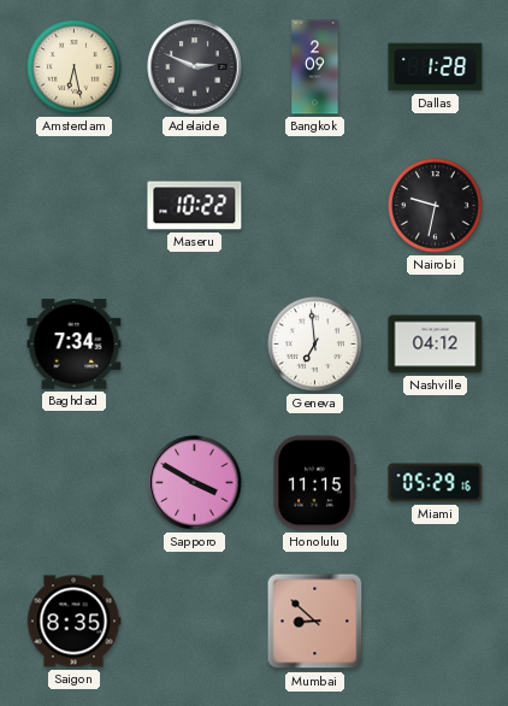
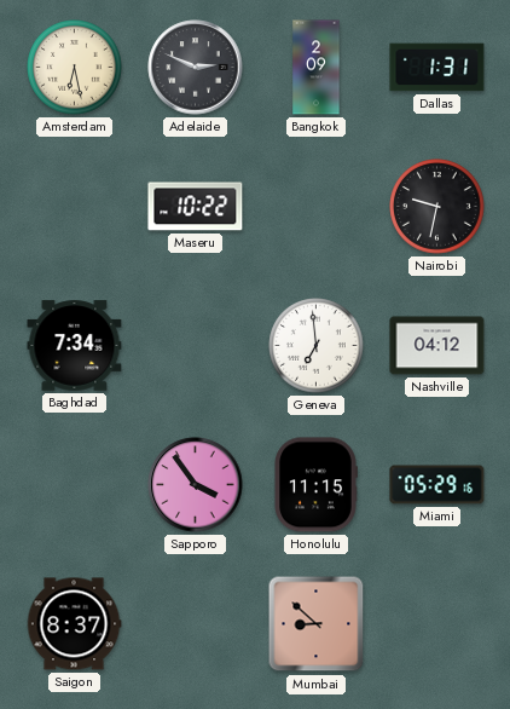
Dallas: 1:28 -> 1:31 (437, 68)
Sapporo: 3:50 -> 3:54 (196, 485)
Saigon: 8:35 -> 8:37 (74, 624)
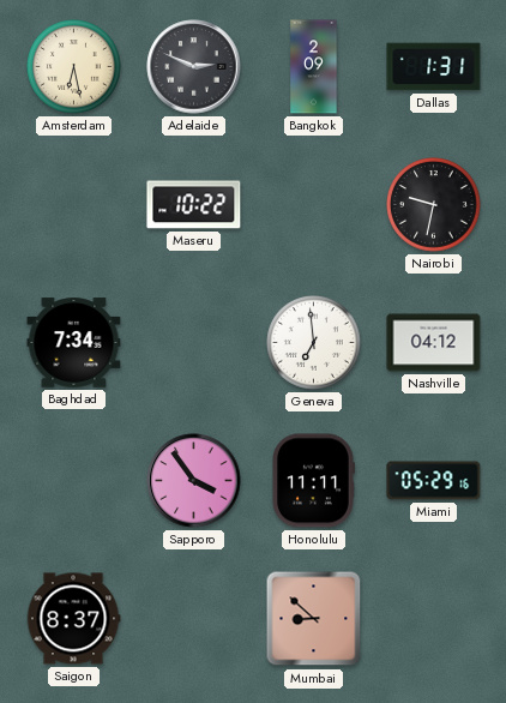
Honolulu: 11:15 -> 11:11 (313, 481)
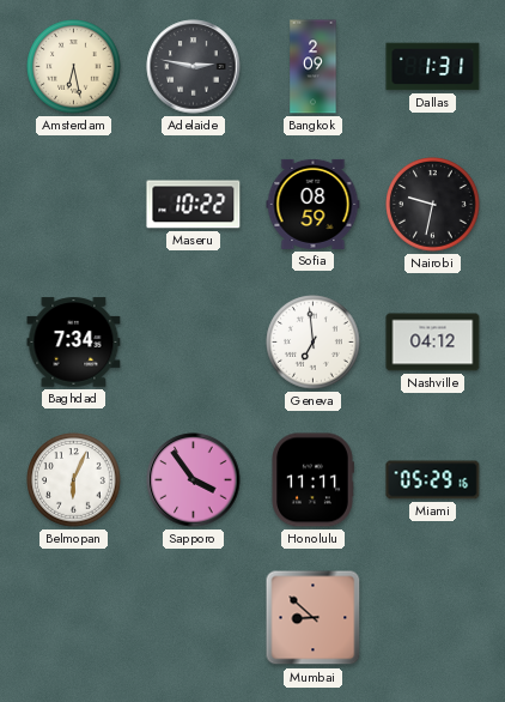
Adelaide: 2:49 -> 2:47 (194, 67)
Sofia: none -> 08:59 (314, 204)
Belmopan: none -> 6:04 (74, 480)
Saigon: 8:37 -> none (73, 619)
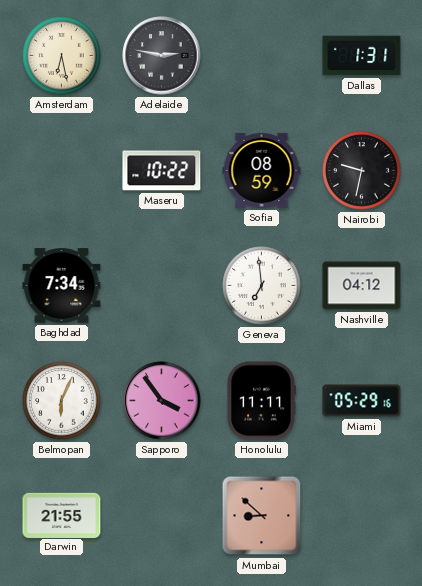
Bangkok: 2:09 -> none (314, 67)
Darwin: none -> 21:55 (62, 515)
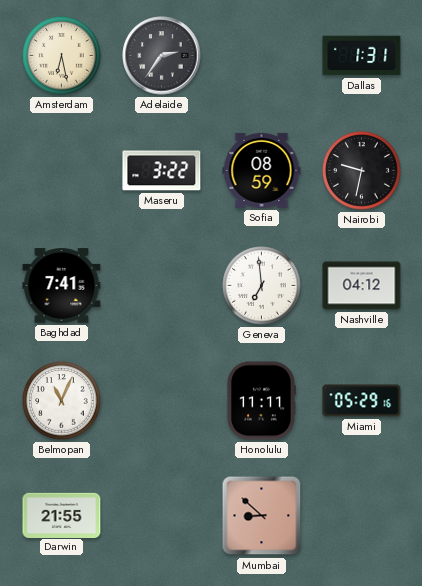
Adelaide: 2:47 -> 2:36 (162, 56)
Maseru: 10:22 -> 3:22 (162, 171)
Baghdad: 7:34 -> 7:41 (62, 286)
Belmopan: 6:04 -> 11:04 (62, 401)
Sapporo: 3:54 -> none (162, 401)
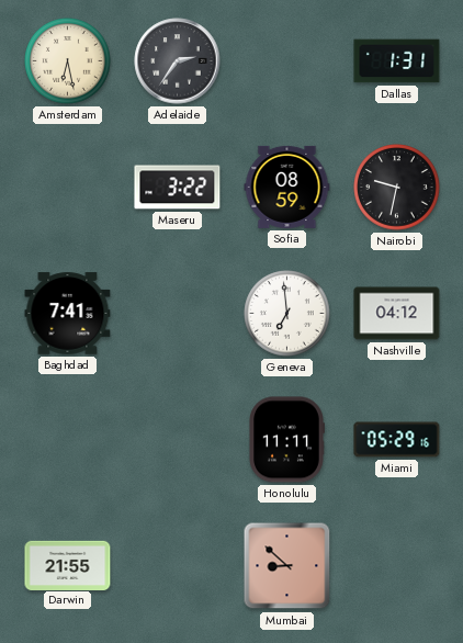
Belmopan: 11:04 -> none (62, 401)
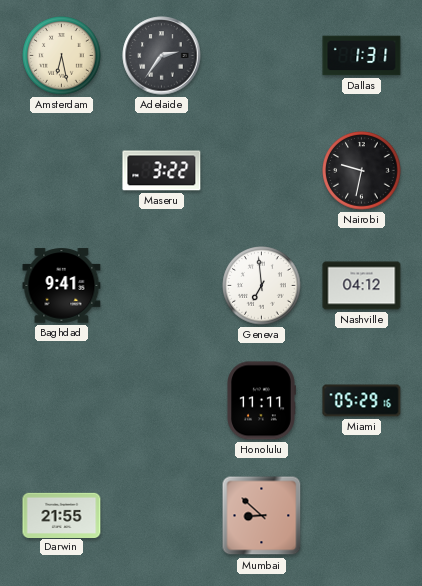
Sofia: 08:59 -> none (287, 187)
Baghdad: 7:41 -> 9:41 (62, 286)
